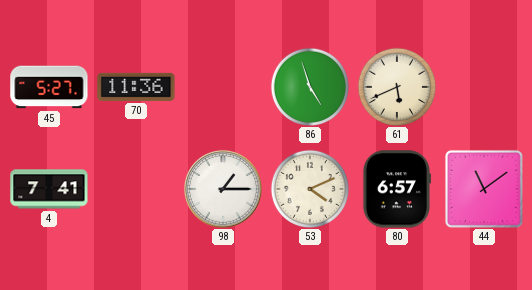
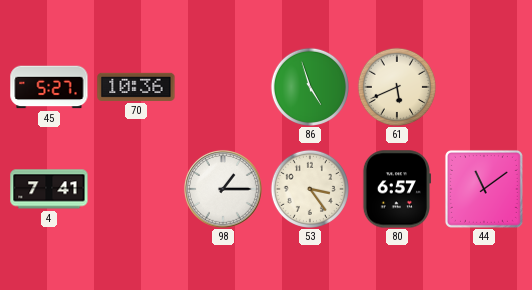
70: 11:36 -> 10:36 (136, 87)
53: 4:11 -> 3:24 (310, 189)
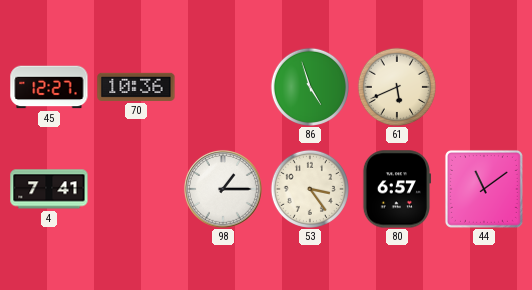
45: 5:27 -> 12:27 (49, 87)
